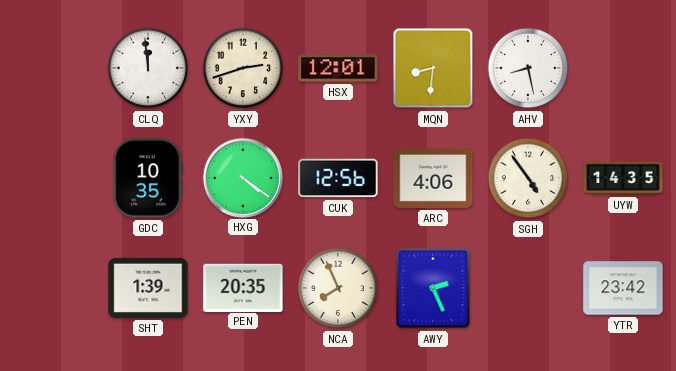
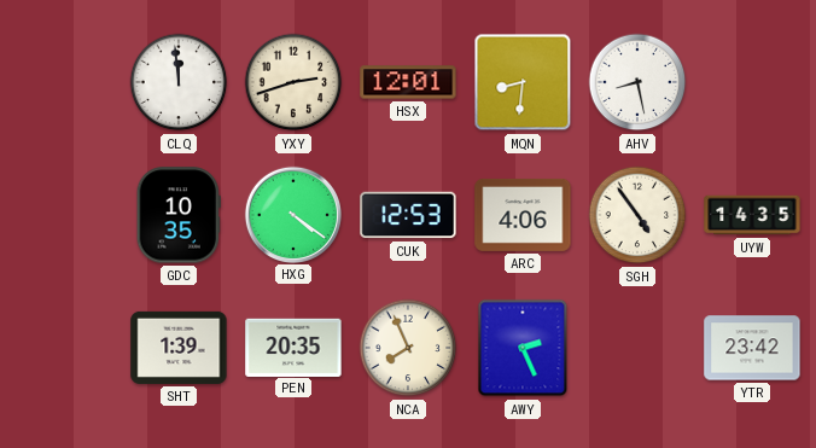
CUK: 12:56 -> 12:53 (408, 215)
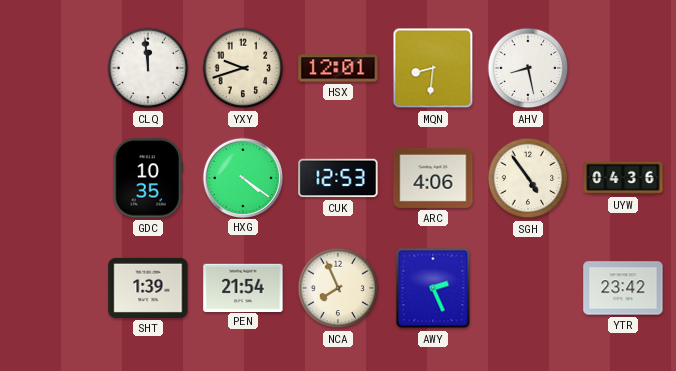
YXY: 2:42 -> 9:42 (243, 68)
UYW: 14:35 -> 04:36 (623, 178)
PEN: 20:35 -> 21:54 (243, 287)
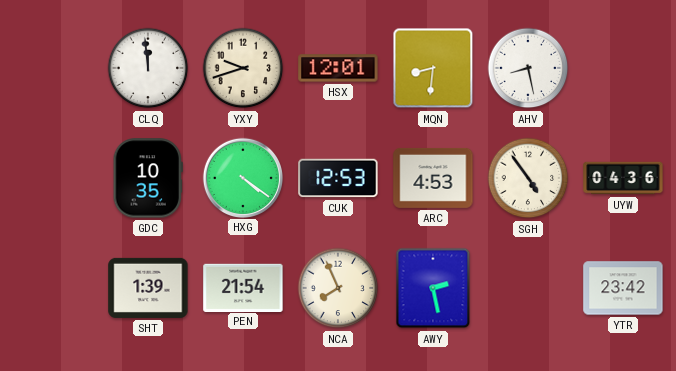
ARC: 4:06 -> 4:53 (433, 178)
AWY: 2:26 -> 2:28 (433, 288)
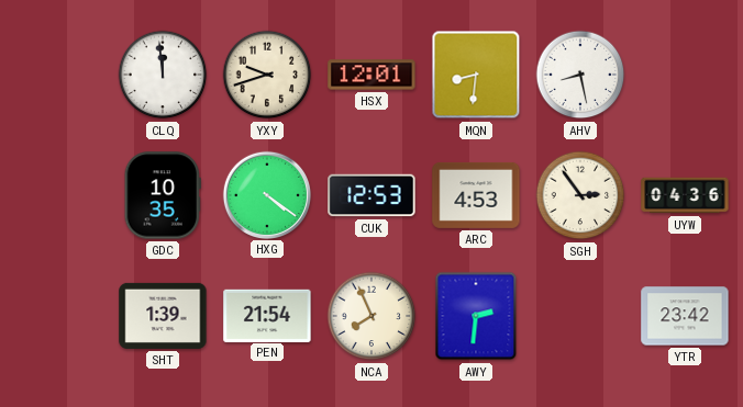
SGH: 4:54 -> 2:54 (580, 195)
AWY: 2:28 -> 2:31 (476, 316)
